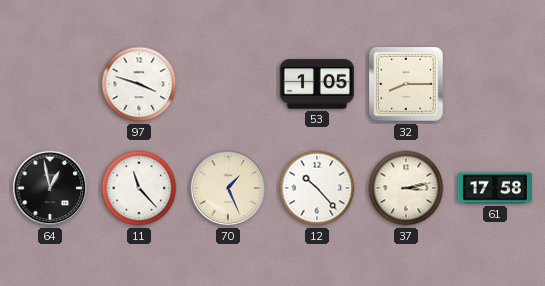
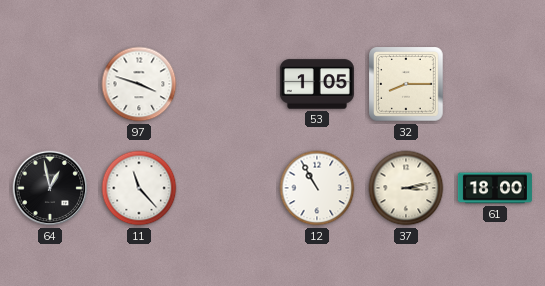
70: 1:26 -> none (228, 188)
12: 10:23 -> 10:55 (317, 188)
61: 17:58 -> 18:00 (495, 188)
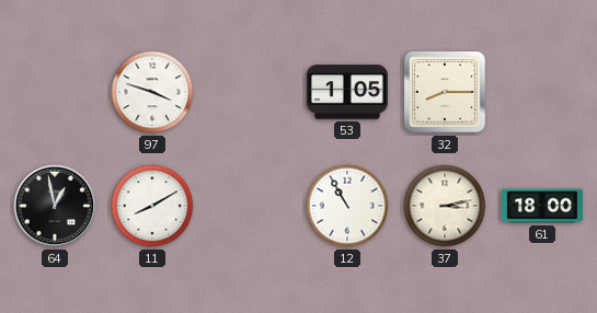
11: 11:23 -> 8:10 (152, 206)
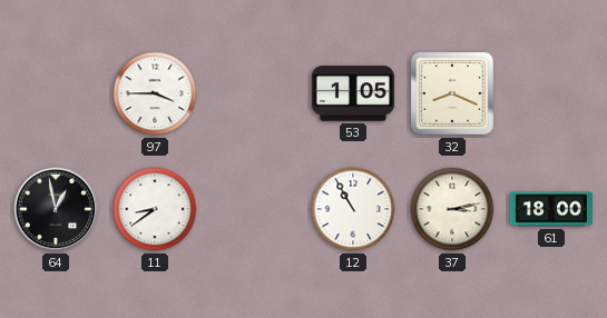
97: 3:48 -> 3:45 (155, 93)
32: 8:15 -> 8:19 (452, 93)
11: 8:10 -> 8:39 (155, 209)
